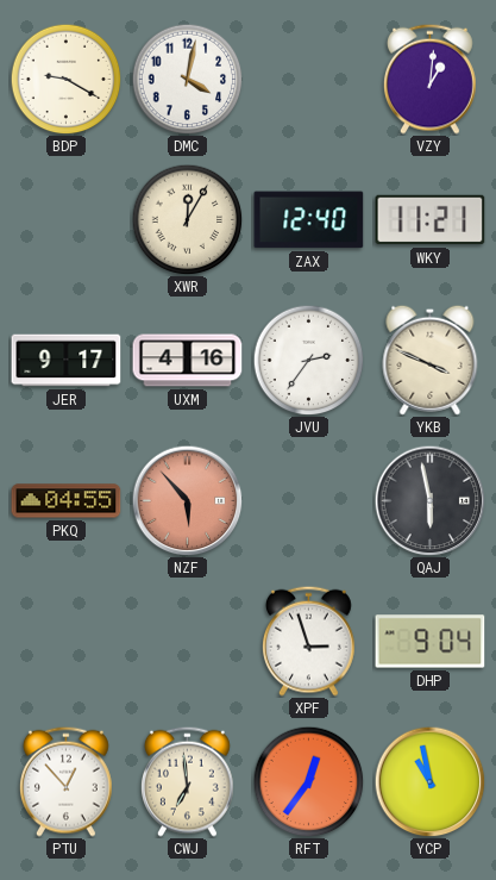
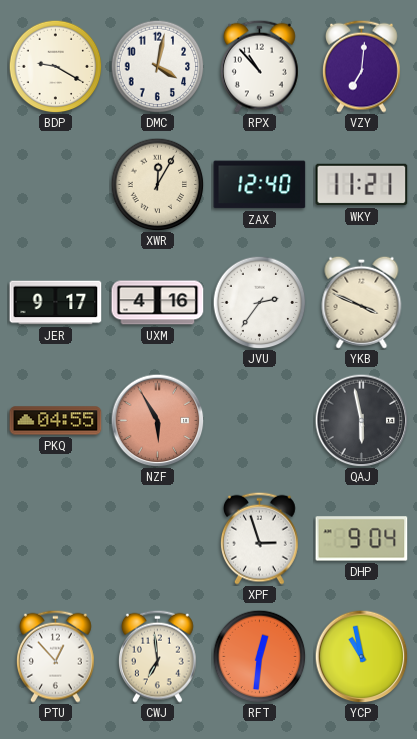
RPX: none -> 10:53 (259, 66)
VZY: 1:01 -> 7:01 (361, 66)
NZF: 5:53 -> 5:55 (157, 420)
RFT: 12:36 -> 12:31 (259, 656)
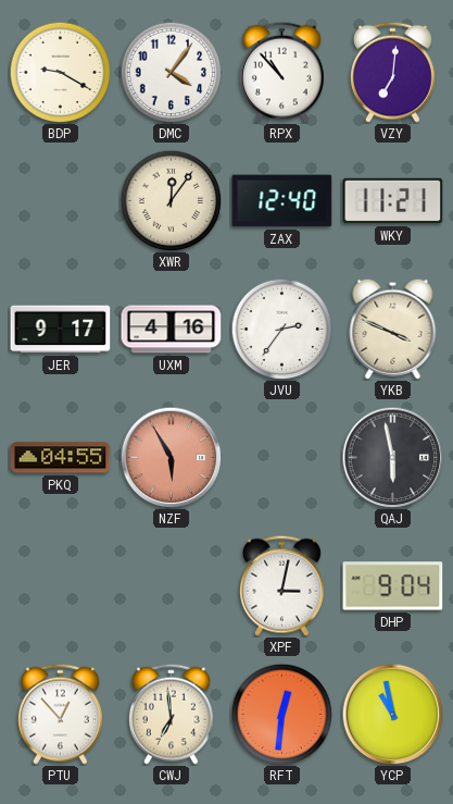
DMC: 4:02 -> 4:06 (171, 72)
XWR: 12:05 -> 12:06 (171, 200)
XPF: 2:57 -> 3:02 (281, 585)
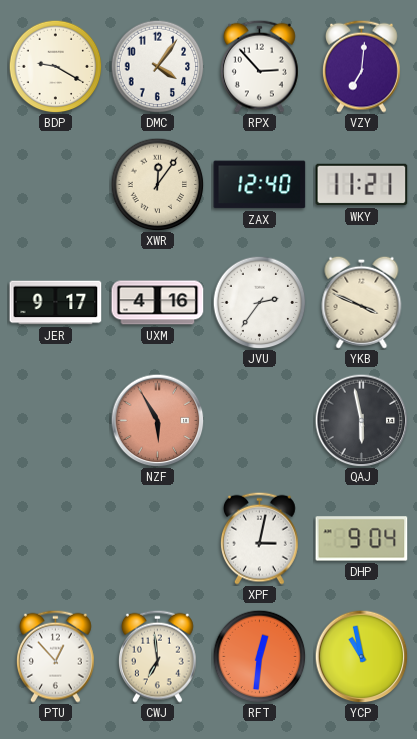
RPX: 10:53 -> 2:53 (259, 66)
PKQ: 04:55 -> none (61, 458)
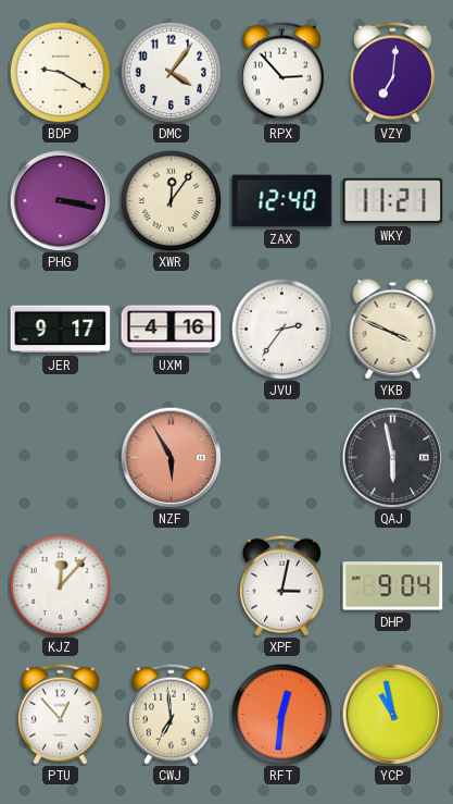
PHG: none -> 3:17 (60, 200)
KJZ: none -> 12:07 (60, 585)
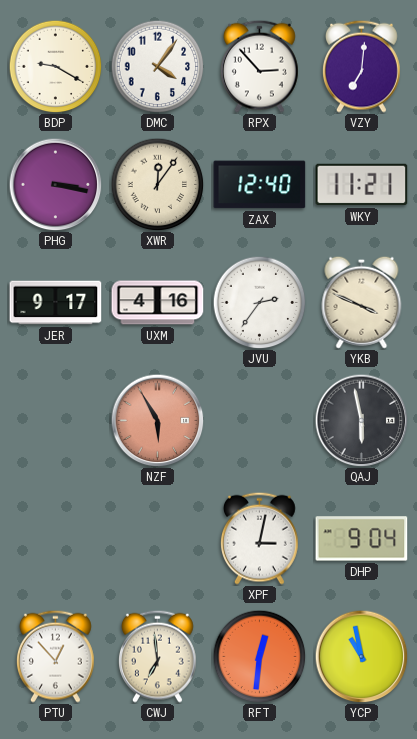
KJZ: 12:07 -> none (60, 585)
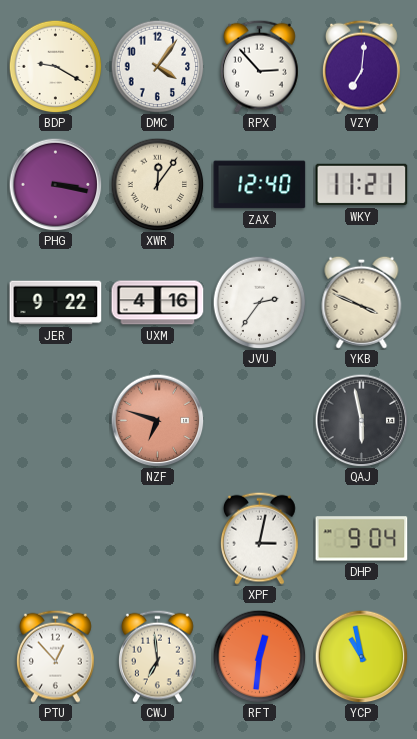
JER: 9:17 -> 9:22 (56, 303)
NZF: 5:55 -> 6:48 (157, 420)
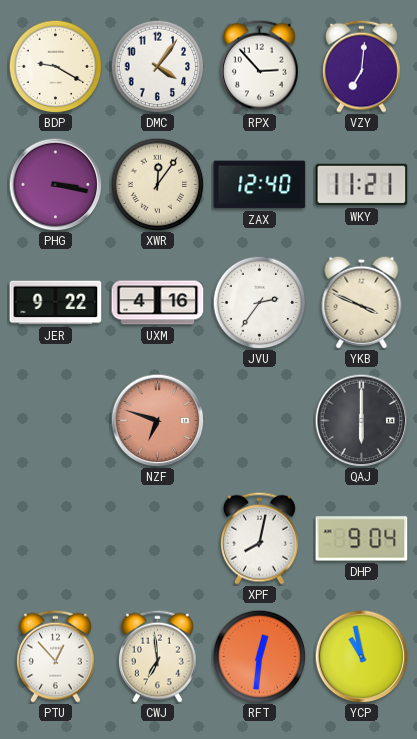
QAJ: 5:58 -> 6:00 (361, 420)
XPF: 3:02 -> 8:02 (259, 538)
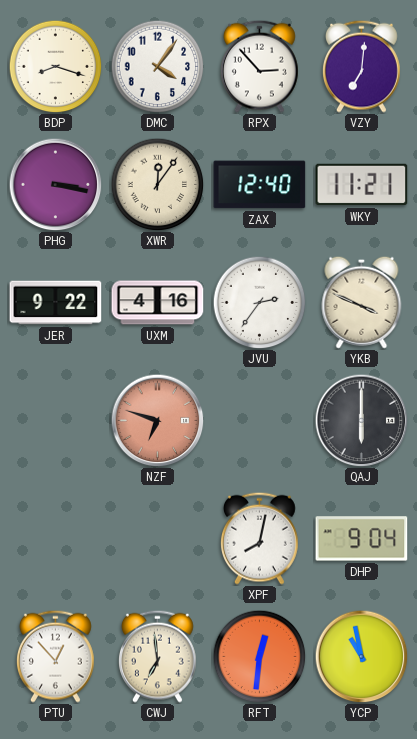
BDP: 9:20 -> 8:18 (55, 66)
